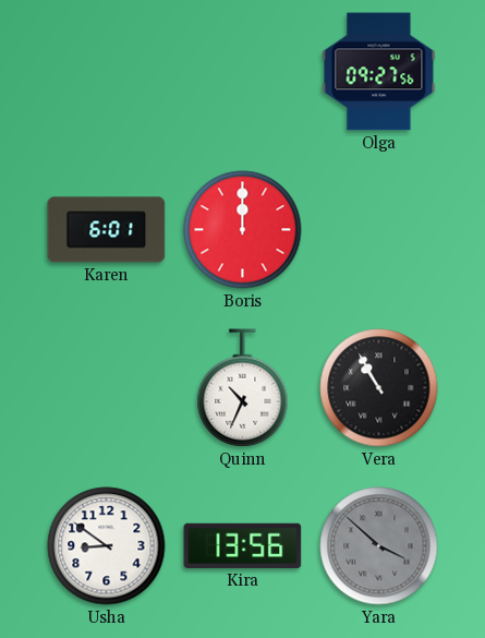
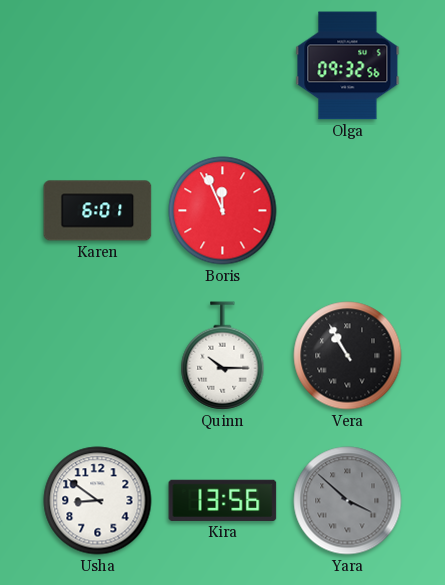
Olga: 09:27 -> 09:32 (348, 66)
Boris: 12:00 -> 11:56 (223, 211)
Quinn: 10:34 -> 10:15 (223, 356)
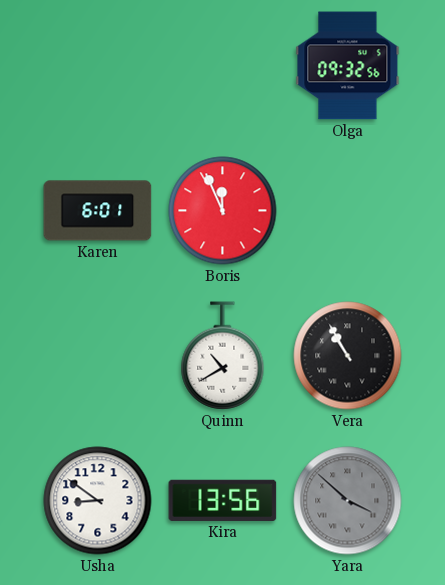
Quinn: 10:15 -> 10:40 (223, 356)
